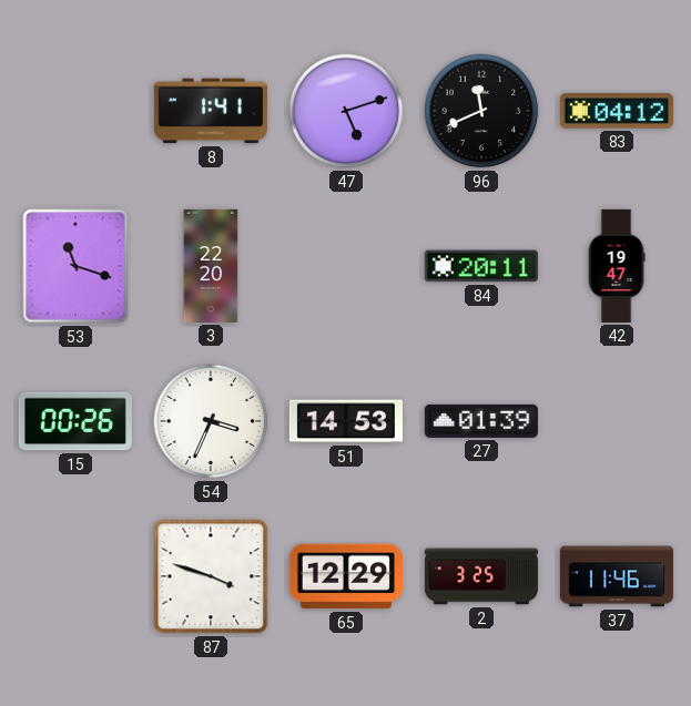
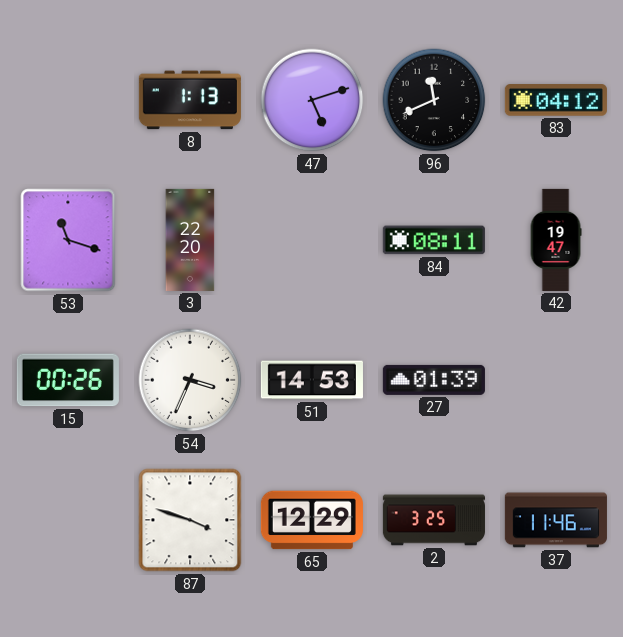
8: 1:41 -> 1:13 (190, 100)
84: 20:11 -> 08:11 (434, 240)
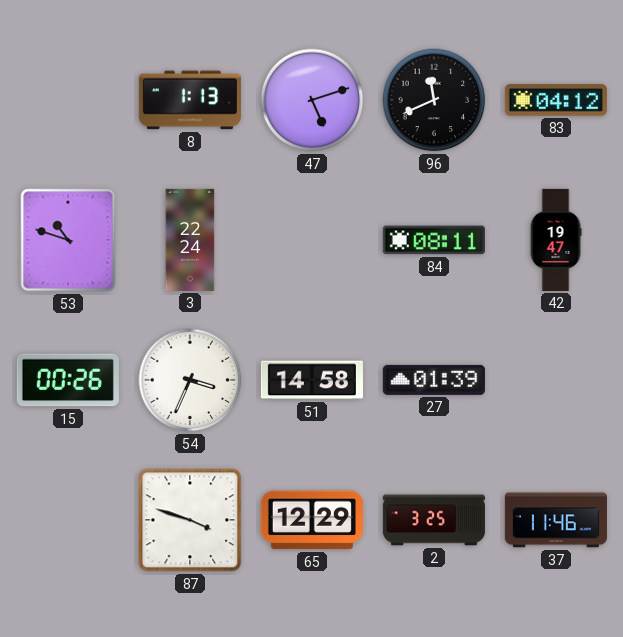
53: 11:18 -> 10:48 (68, 240)
3: 22:20 -> 22:24 (190, 240)
51: 14:53 -> 14:58 (312, 380)
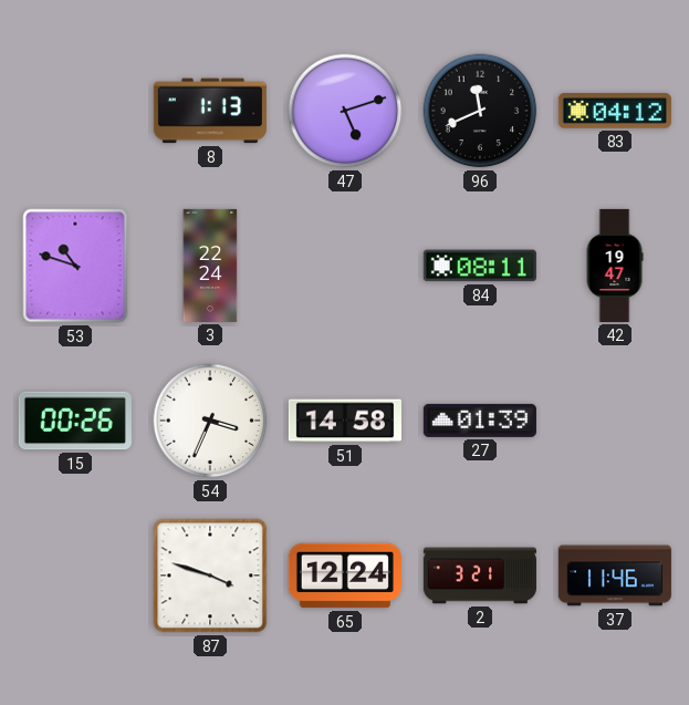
65: 12:29 -> 12:24 (345, 576)
2: 3:25 -> 3:21 (480, 576)
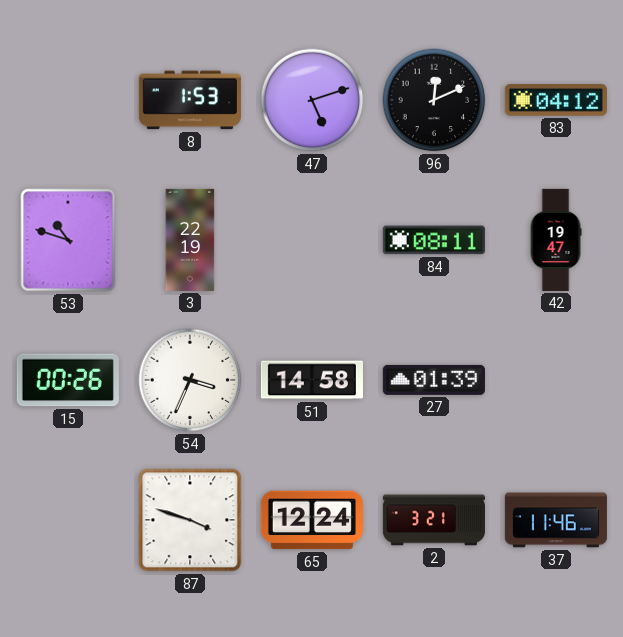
8: 1:13 -> 1:53 (190, 100)
96: 11:41 -> 12:11 (434, 100)
3: 22:24 -> 22:19 (190, 240)
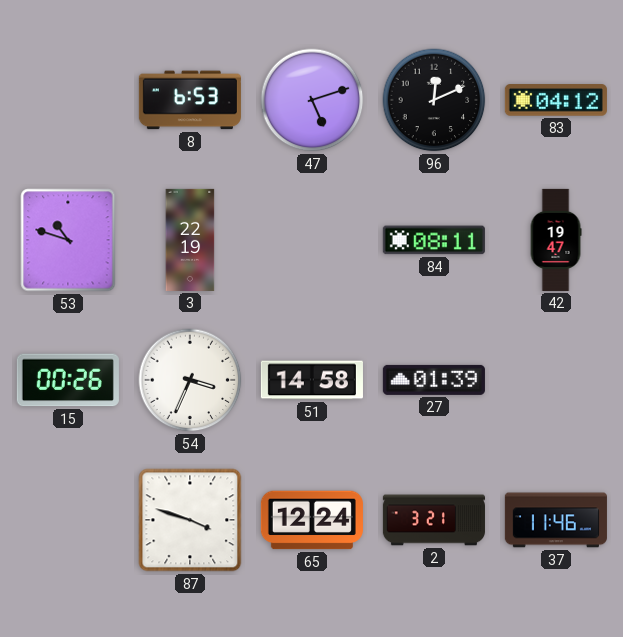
8: 1:53 -> 6:53 (190, 100)
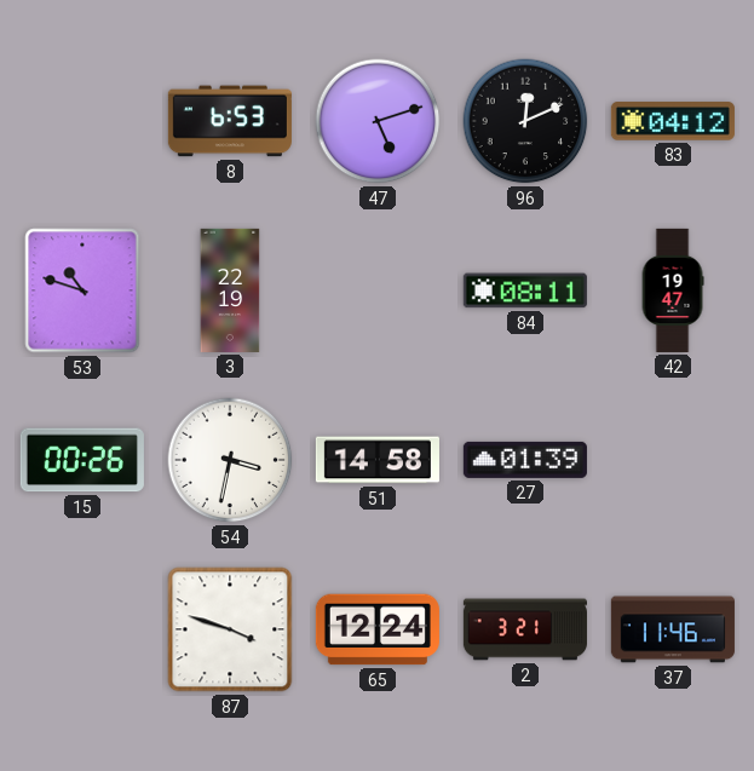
54: 3:34 -> 3:32 (230, 460)
